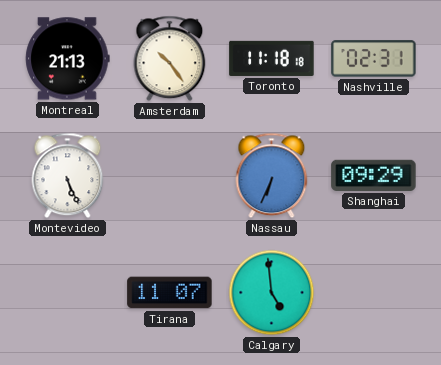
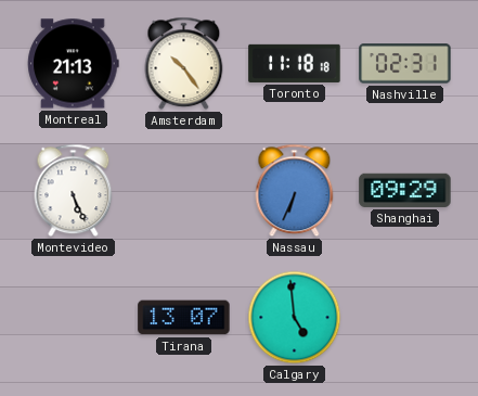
Tirana: 11:07 -> 13:07 (184, 318)
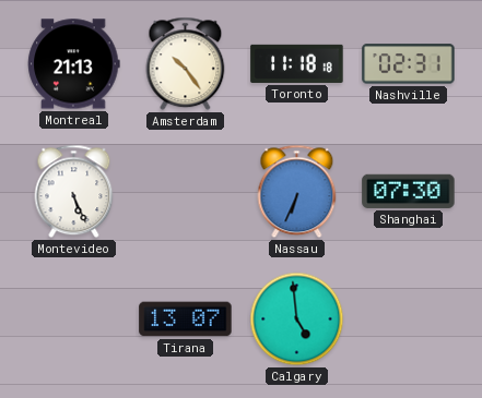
Shanghai: 09:29 -> 07:30 (409, 191)
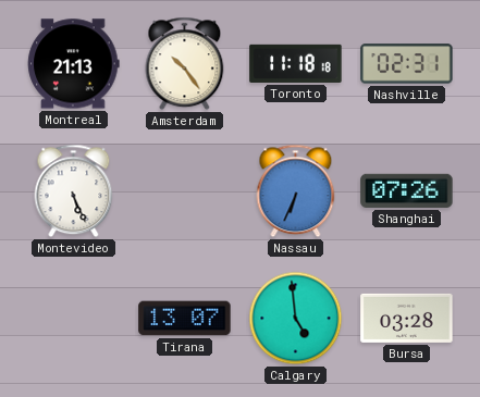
Shanghai: 07:30 -> 07:26 (407, 190)
Bursa: none -> 03:28 (407, 318)
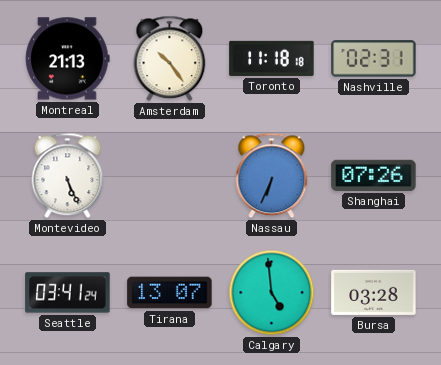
Seattle: none -> 03:41 (68, 293)
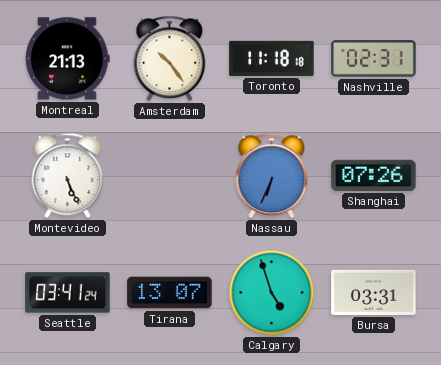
Calgary: 4:59 -> 4:57 (272, 293)
Bursa: 03:28 -> 03:31 (374, 292)
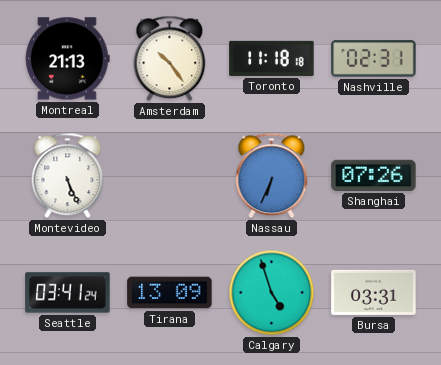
Tirana: 13:07 -> 13:09 (170, 293)
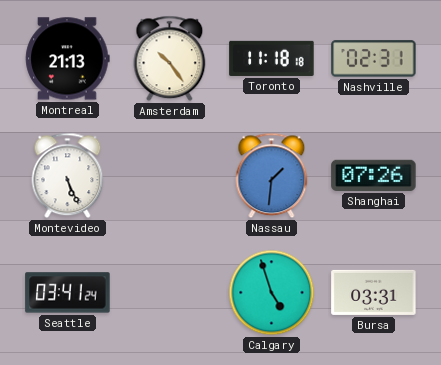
Nassau: 6:34 -> 1:31 (272, 176)
Tirana: 13:09 -> none (170, 293)
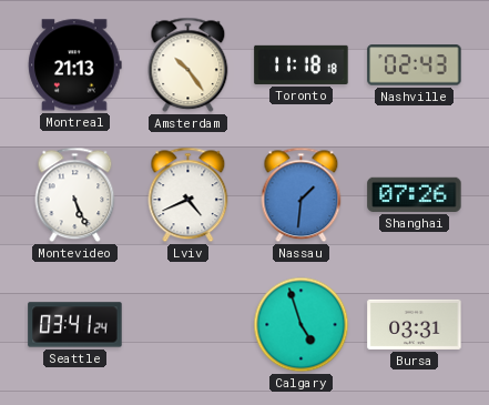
Nashville: 02:31 -> 02:43 (415, 65)
Lviv: none -> 4:41 (189, 195)
